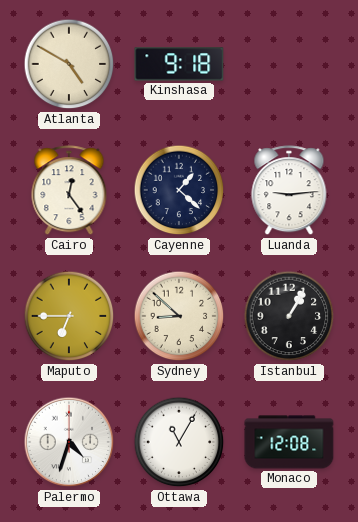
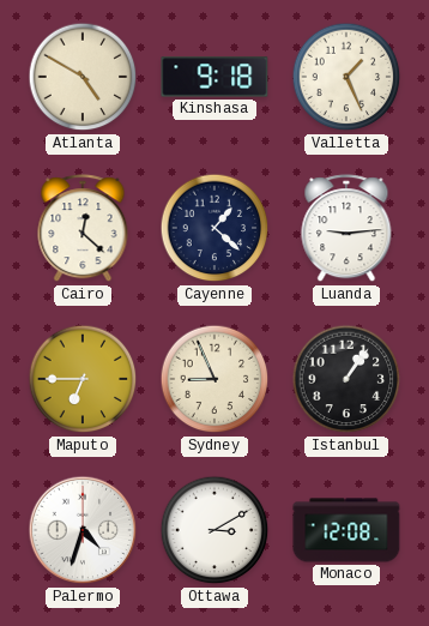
Valletta: none -> 1:26 (346, 77)
Cairo: 12:24 -> 12:22 (83, 229)
Sydney: 8:52 -> 8:56 (214, 379)
Istanbul: 1:05 -> 1:06 (346, 379)
Ottawa: 11:05 -> 3:10 (214, 530)
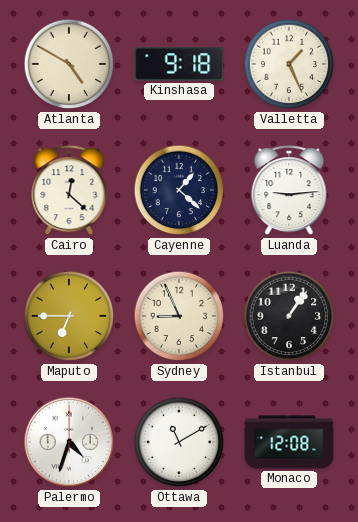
Ottawa: 3:10 -> 11:10 (179, 442)
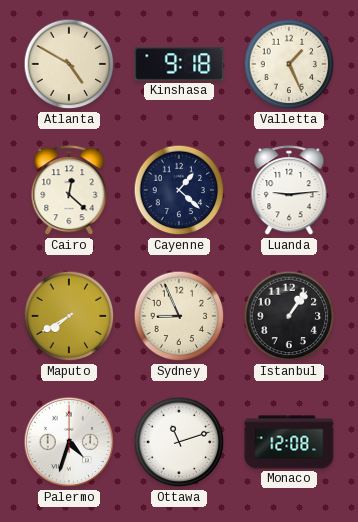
Maputo: 6:45 -> 7:40 (69, 316)
Ottawa: 11:10 -> 11:12 (179, 442)
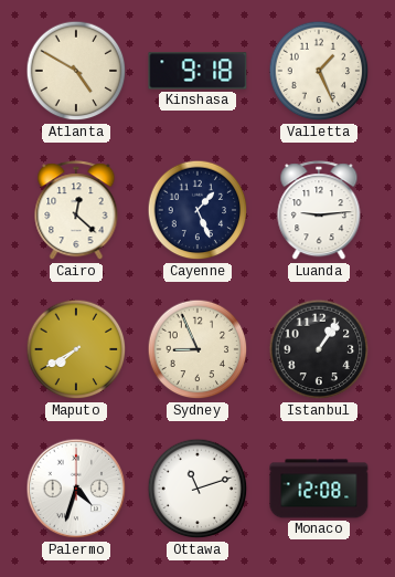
Cayenne: 1:22 -> 1:26 (197, 210)
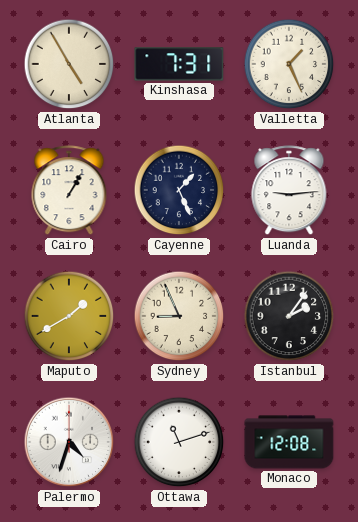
Atlanta: 4:50 -> 4:55 (69, 64)
Kinshasa: 9:18 -> 7:31 (179, 64)
Cairo: 12:22 -> 1:05 (69, 191)
Maputo: 7:40 -> 1:40 (69, 316)
Istanbul: 1:06 -> 2:06 (289, 316)
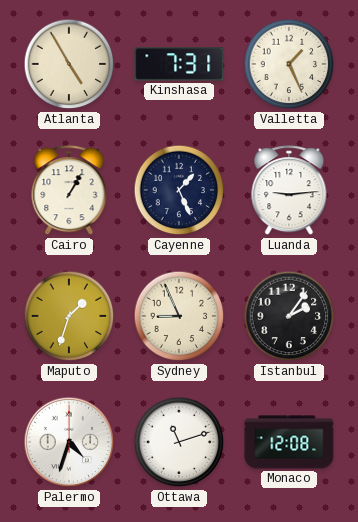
Maputo: 1:40 -> 1:33 (69, 316)
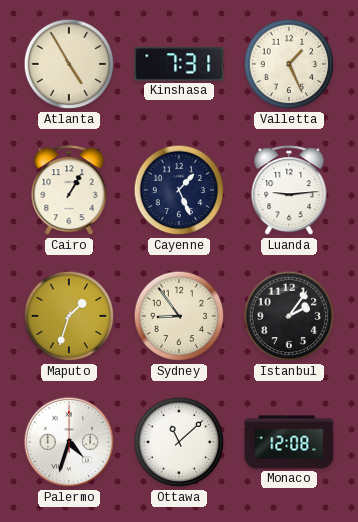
Sydney: 8:56 -> 8:54 (179, 316)
Ottawa: 11:12 -> 11:08 (179, 442)
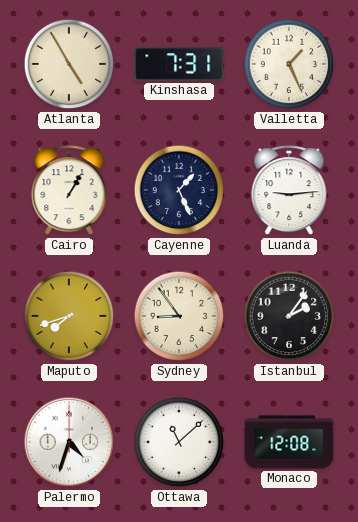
Maputo: 1:33 -> 7:42 (69, 316)
